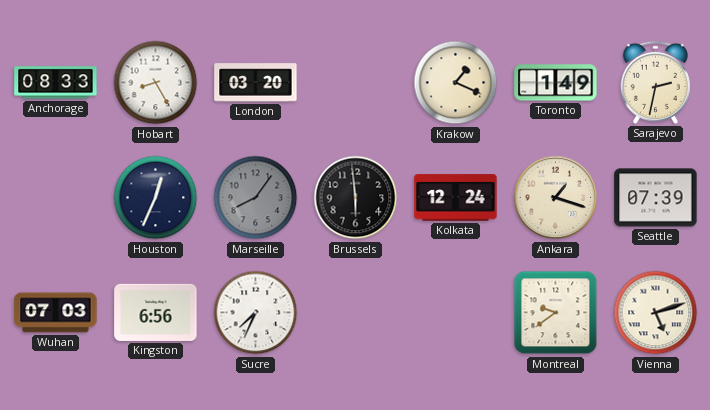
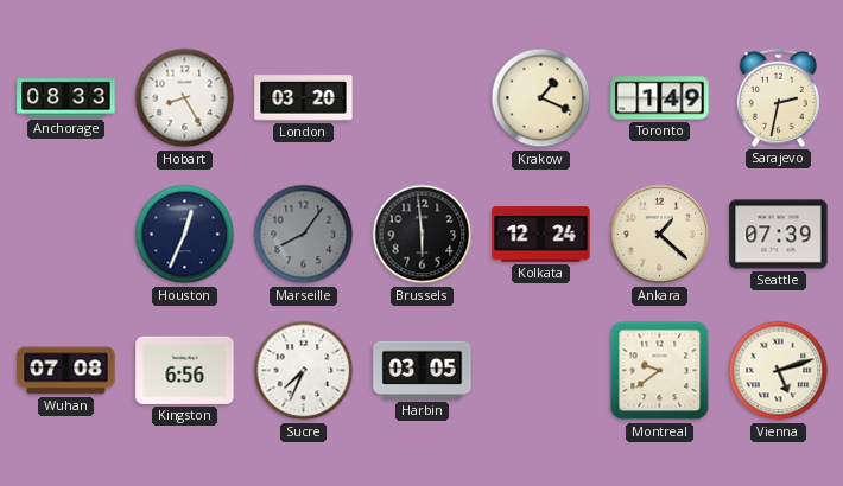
Ankara: 1:18 -> 1:22 (660, 235)
Wuhan: 07:03 -> 07:08 (66, 371)
Harbin: none -> 03:05 (423, 370)
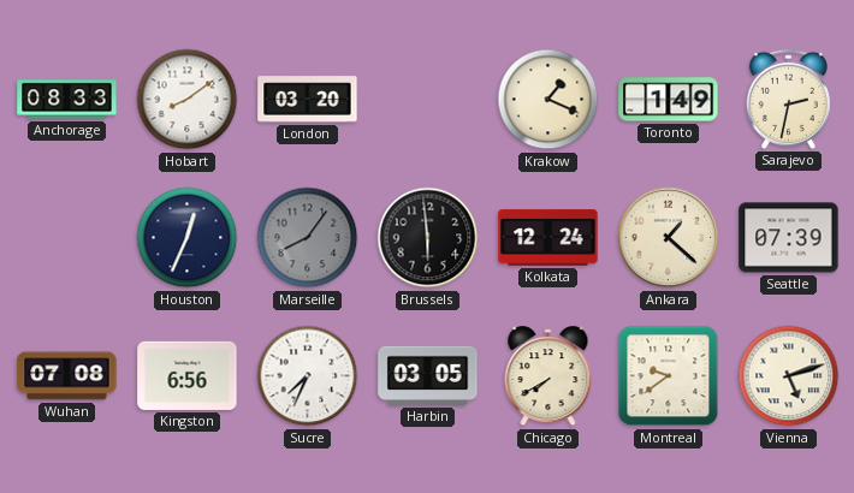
Hobart: 8:25 -> 8:09 (188, 100)
Chicago: none -> 7:40 (548, 376)
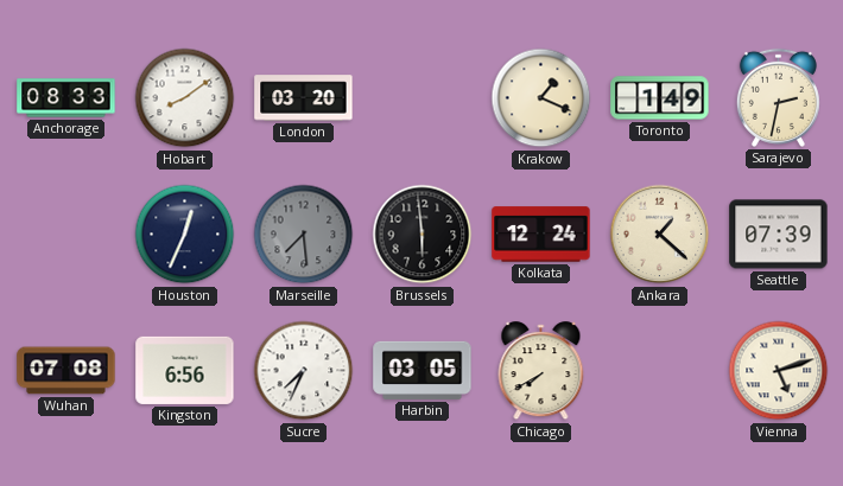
Marseille: 8:06 -> 7:29 (304, 235)
Montreal: 9:39 -> none (669, 376)
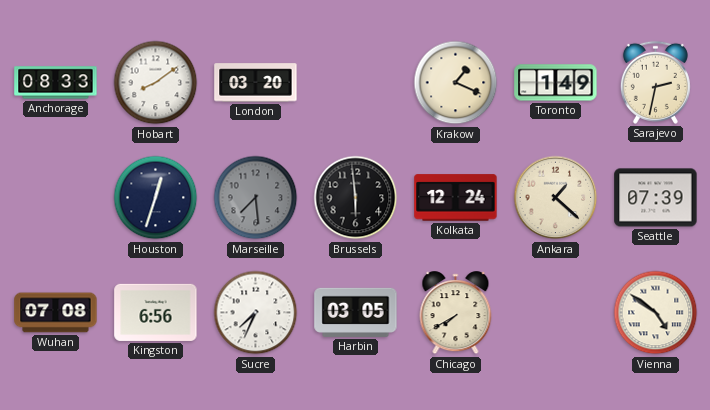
Houston: 12:34 -> 12:33 (156, 198)
Vienna: 5:12 -> 4:51 (656, 313)
